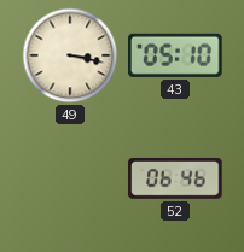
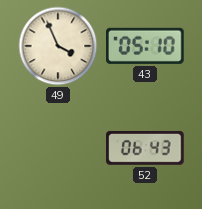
49: 3:17 -> 3:56 (58, 46)
52: 06:46 -> 06:43 (145, 148)
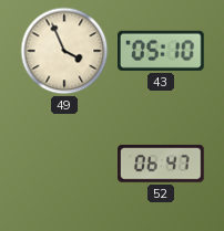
52: 06:43 -> 06:47 (161, 164)
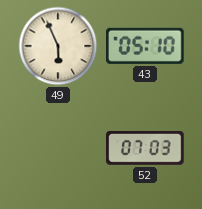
49: 3:56 -> 5:56 (58, 46)
52: 06:47 -> 07:03 (145, 148)
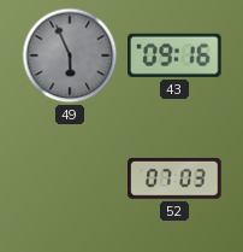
49 dial: cream -> grey (70, 55)
43: 05:10 -> 09:16 (176, 55)
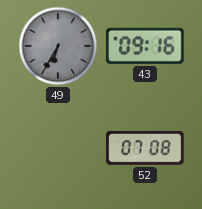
49: 5:56 -> 6:35 (58, 46)
52: 07:03 -> 07:08 (145, 148)
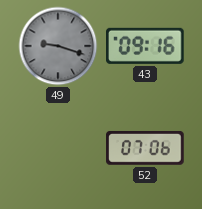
49: 6:35 -> 9:18 (58, 46)
52: 07:08 -> 07:06 (145, 148)
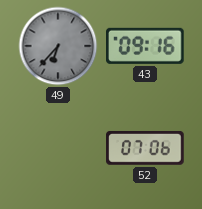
49: 9:18 -> 6:37 (58, 46)
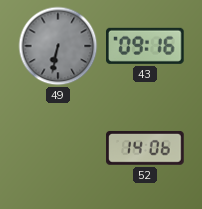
49: 6:37 -> 6:32 (58, 46)
52: 07:06 -> 14:06 (145, 148)
